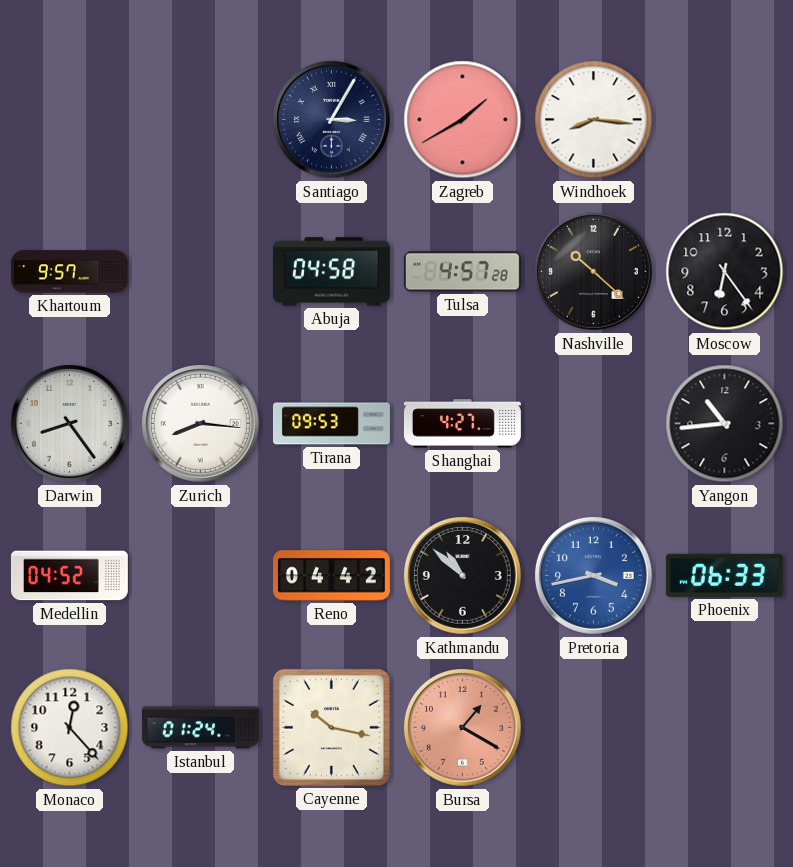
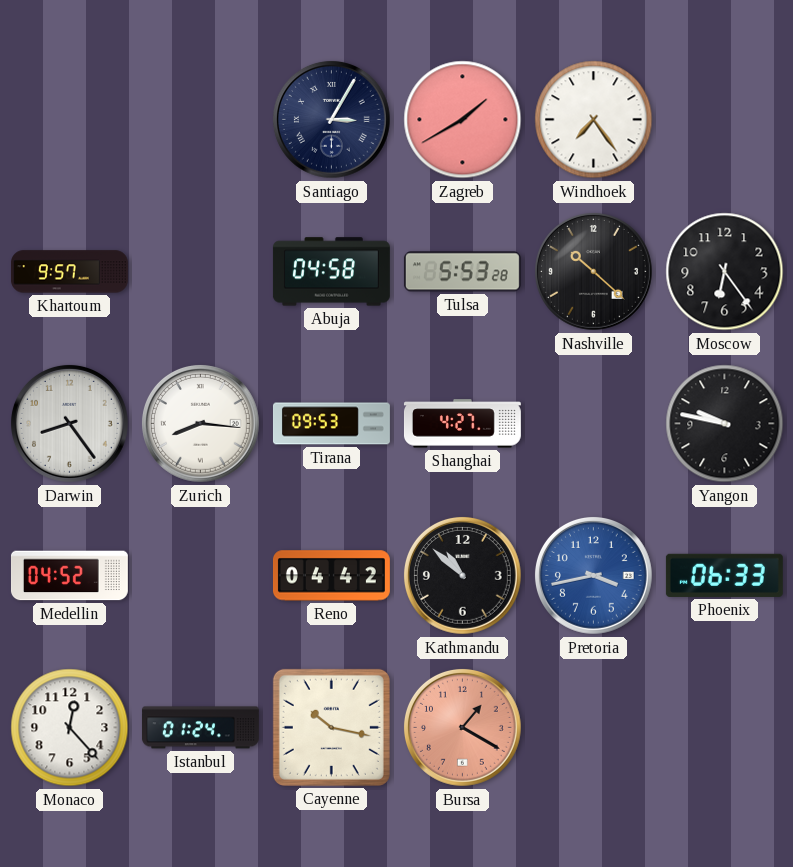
Windhoek: 8:16 -> 7:24 (594, 120)
Tulsa: 4:57 -> 5:53 (462, 272)
Yangon: 10:44 -> 9:47 (725, 424)
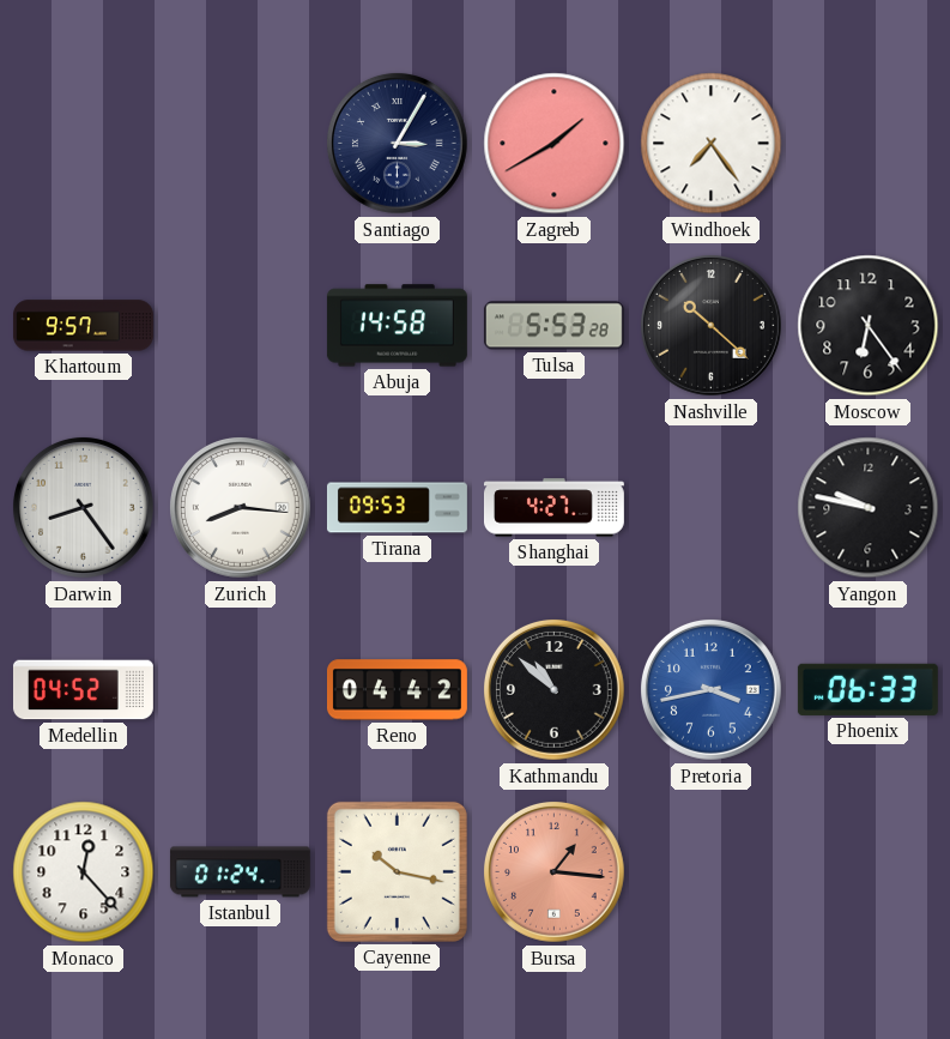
Abuja: 04:58 -> 14:58 (397, 326)
Bursa: 1:20 -> 1:16 (553, 871)
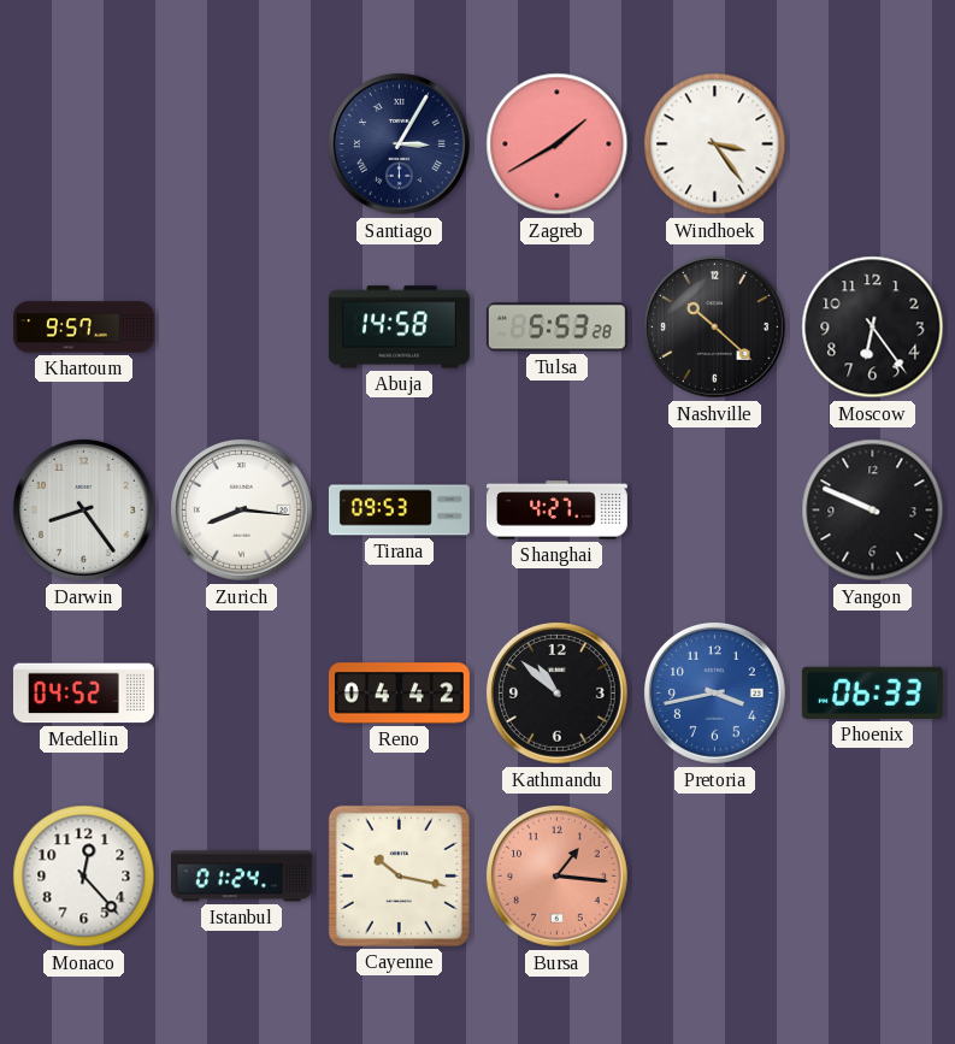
Windhoek: 7:24 -> 3:24 (715, 144)
Yangon: 9:47 -> 9:49 (873, 511)
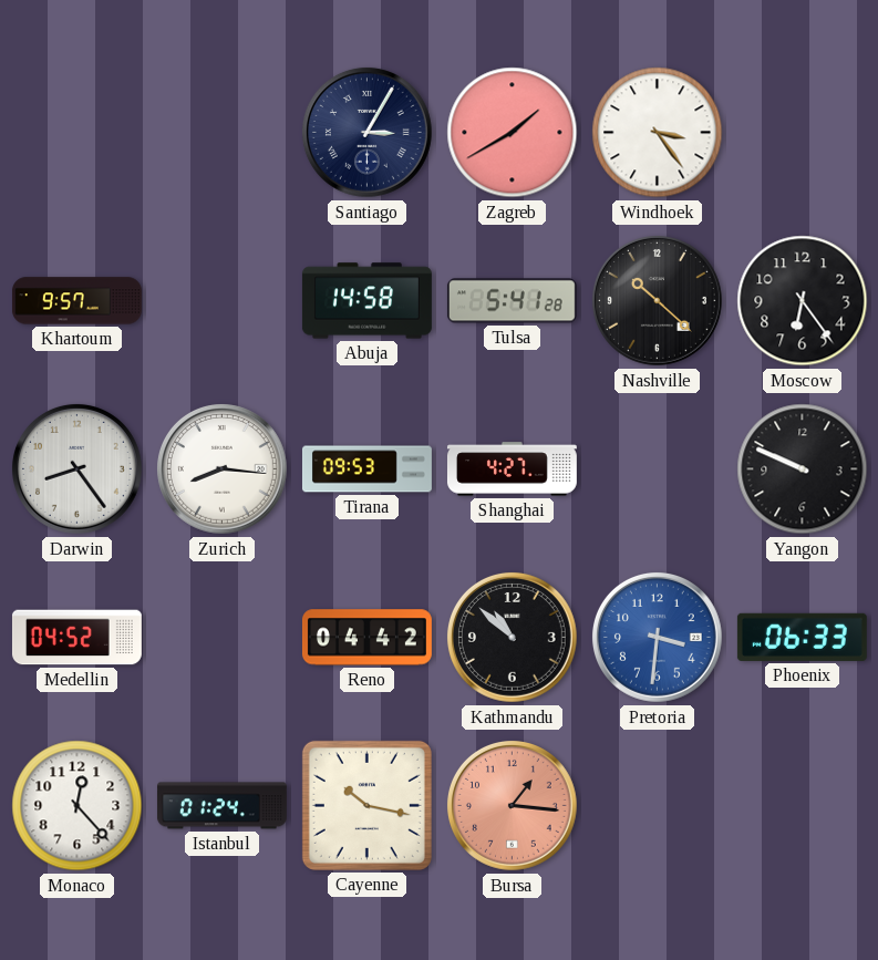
Tulsa: 5:53 -> 5:41 (512, 301)
Pretoria: 3:43 -> 3:31 (657, 637)
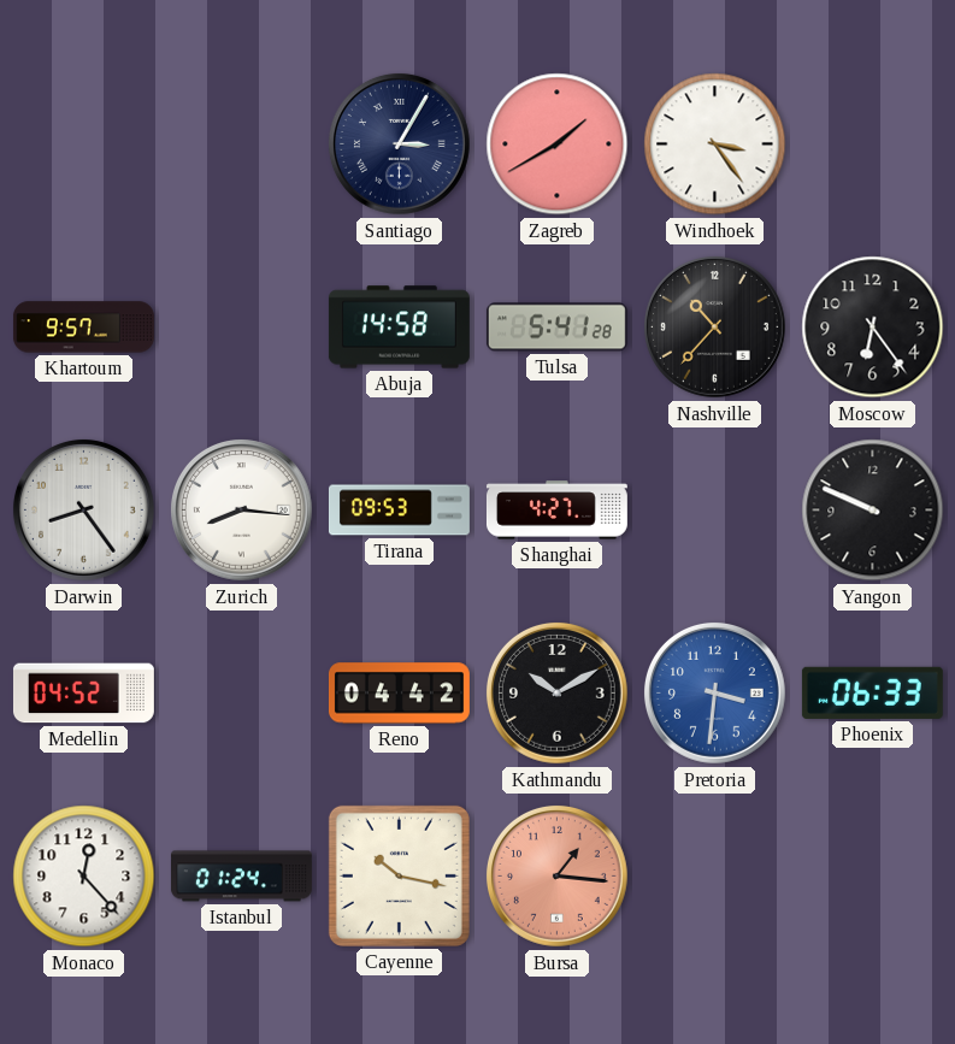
Nashville: 10:22 -> 10:37 (714, 326)
Kathmandu: 10:52 -> 10:10 (556, 692)
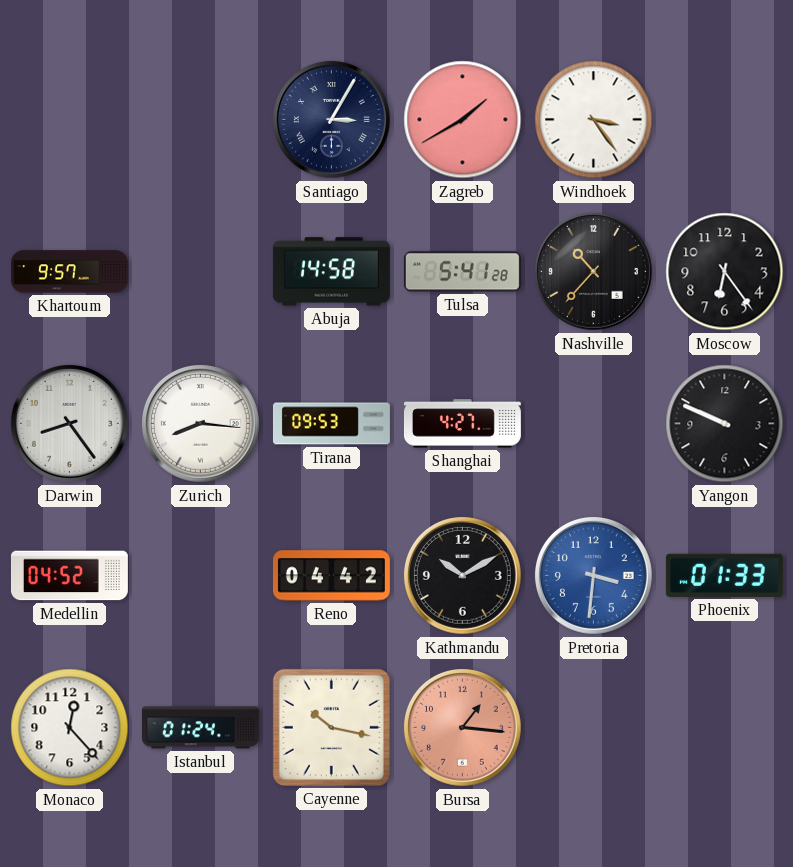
Phoenix: 06:33 -> 01:33 (724, 575)
